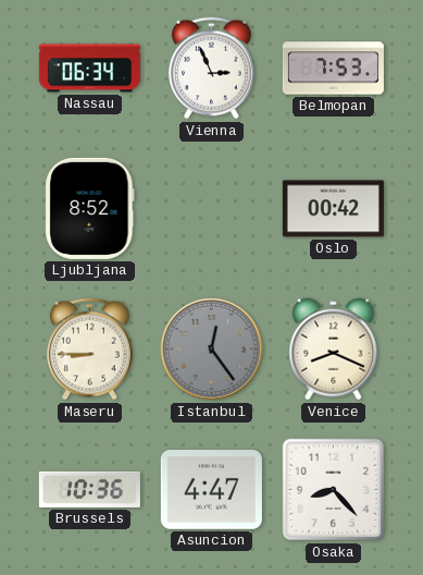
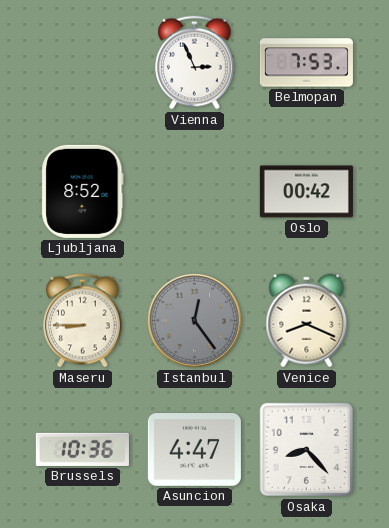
Nassau: 06:34 -> none (89, 69)
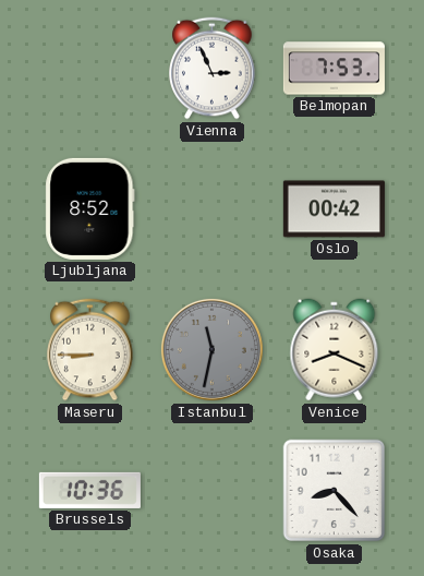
Istanbul: 12:24 -> 11:32 (211, 349)
Asuncion: 4:47 -> none (194, 450)
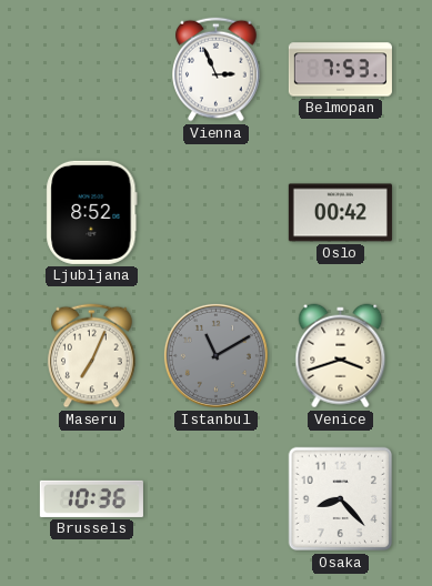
Maseru: 8:45 -> 7:04 (92, 356)
Istanbul: 11:32 -> 11:10 (215, 355)
Venice: 8:19 -> 3:42 (341, 356)
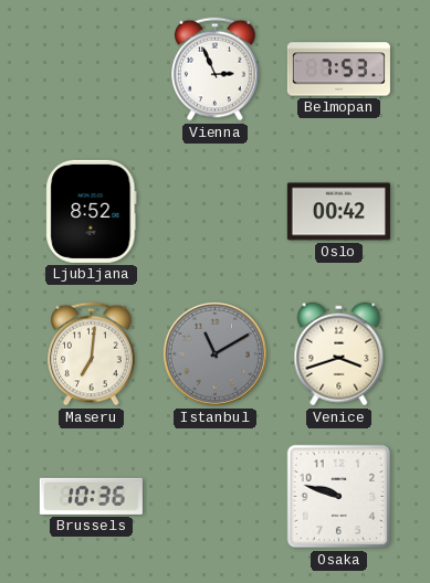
Maseru: 7:04 -> 7:01 (92, 354)
Osaka: 8:23 -> 9:48 (339, 497)
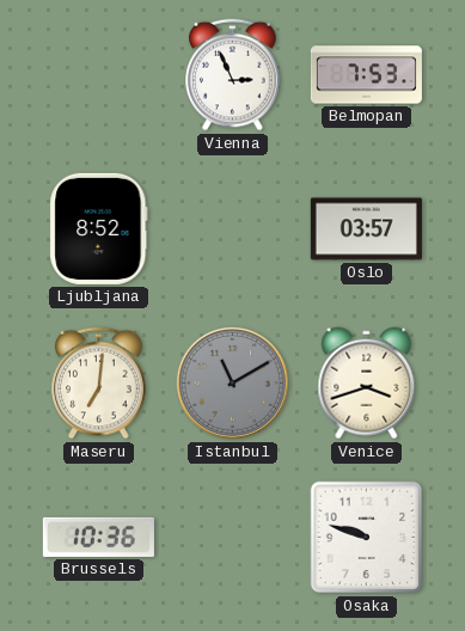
Oslo: 00:42 -> 03:57 (366, 229)
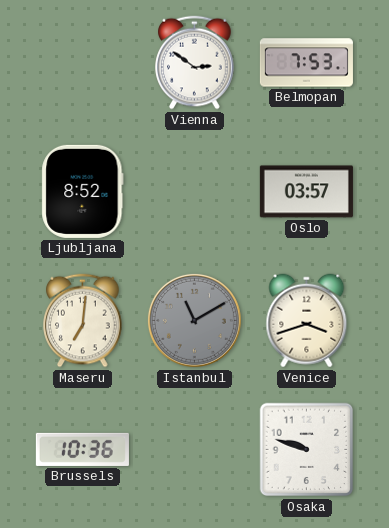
Vienna: 2:56 -> 2:51 (195, 63)
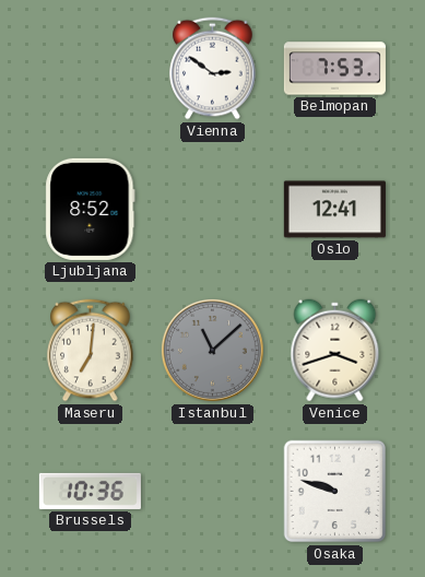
Oslo: 03:57 -> 12:41 (334, 210)
Istanbul: 11:10 -> 11:08 (212, 350)
